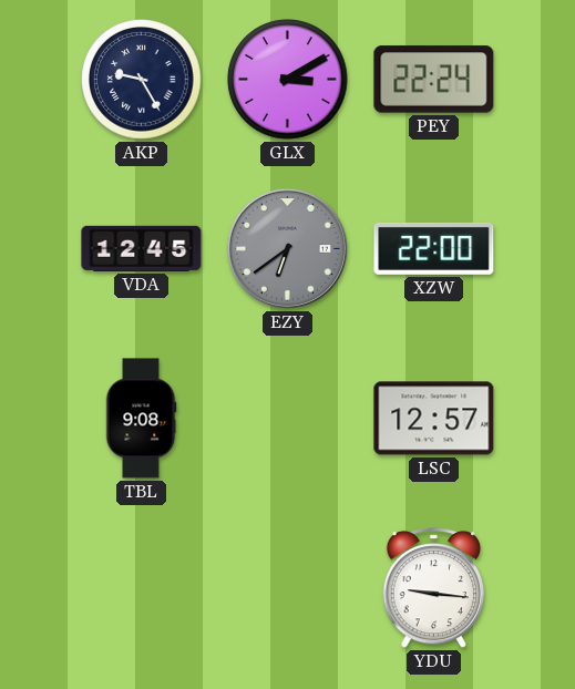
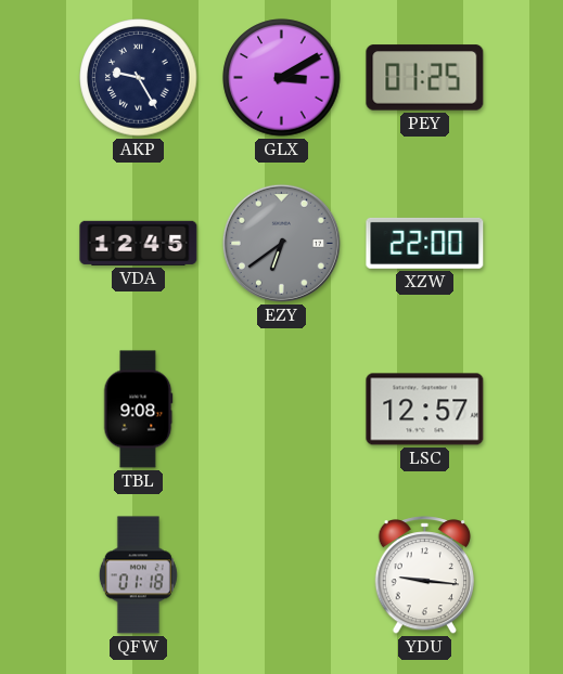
PEY: 22:24 -> 01:25 (425, 78)
QFW: none -> 01:18 (138, 575)
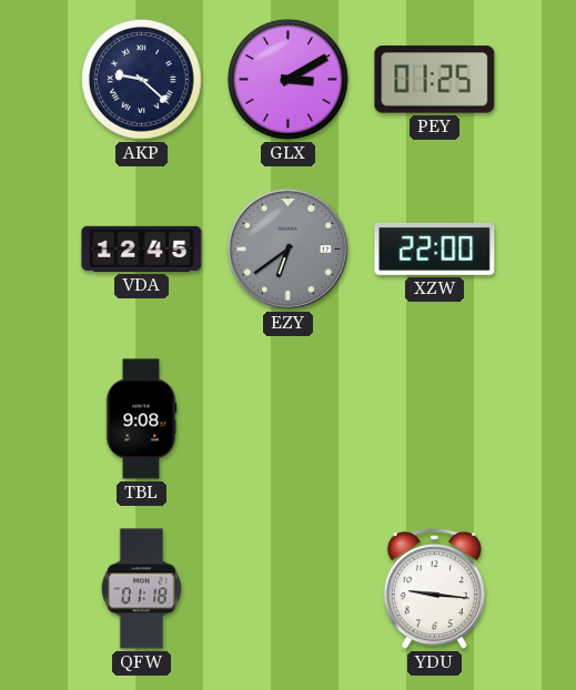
AKP: 9:25 -> 9:22 (142, 80)
LSC: 12:57 -> none (425, 410)
